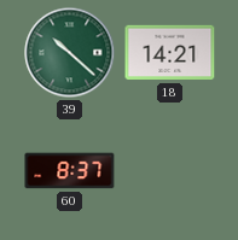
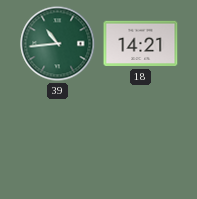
39: 10:22 -> 10:44 (58, 44)
60: 8:37 -> none (70, 171)
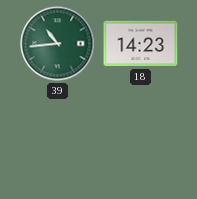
18: 14:21 -> 14:23 (141, 44)
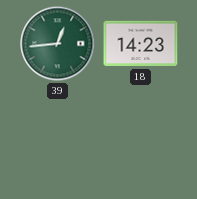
39: 10:44 -> 12:44 (58, 44)
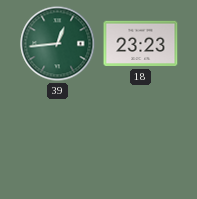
18: 14:23 -> 23:23 (141, 44)
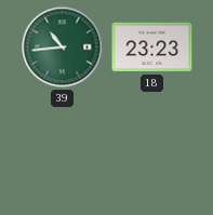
39: 12:44 -> 10:44 (63, 48)
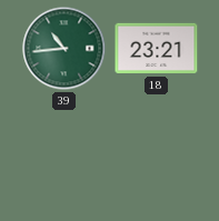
18: 23:23 -> 23:21 (157, 49)
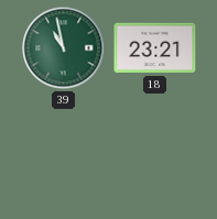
39: 10:44 -> 10:58 (64, 48)
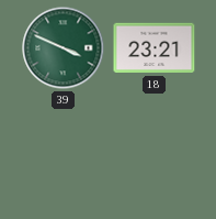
39: 10:58 -> 3:49 (64, 48)
